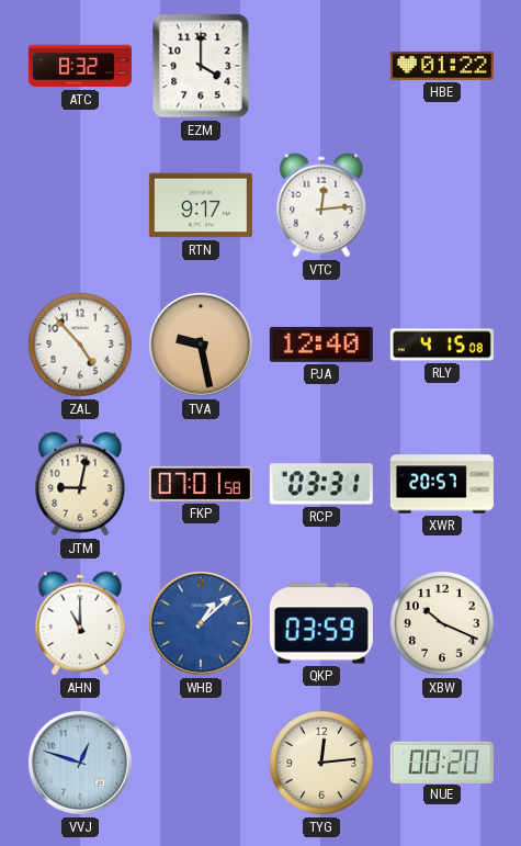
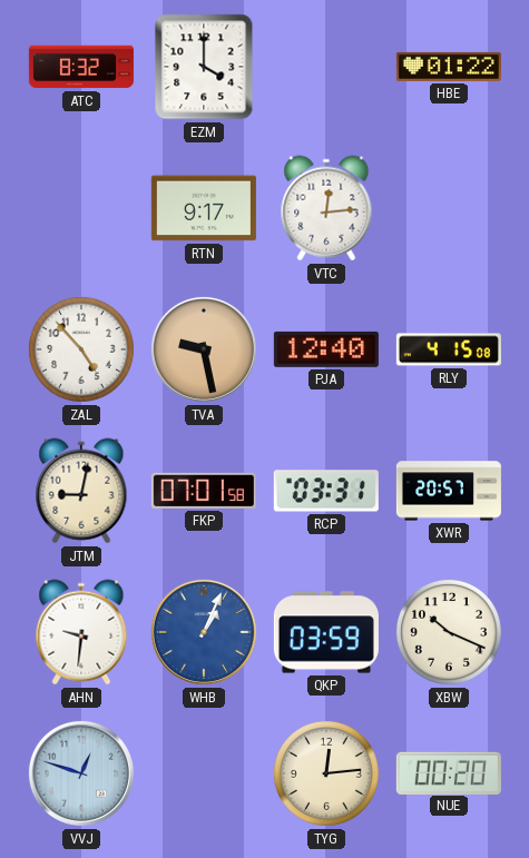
AHN: 11:00 -> 9:31 (81, 632)
WHB: 1:08 -> 1:04 (204, 632)
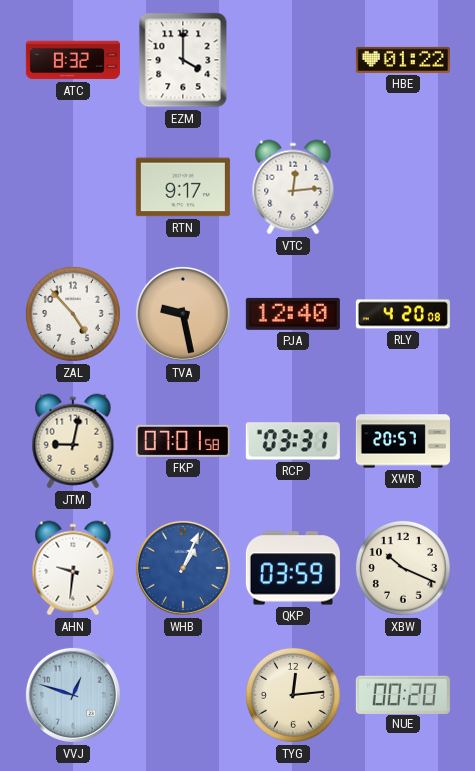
RLY: 4:15 -> 4:20 (403, 314)
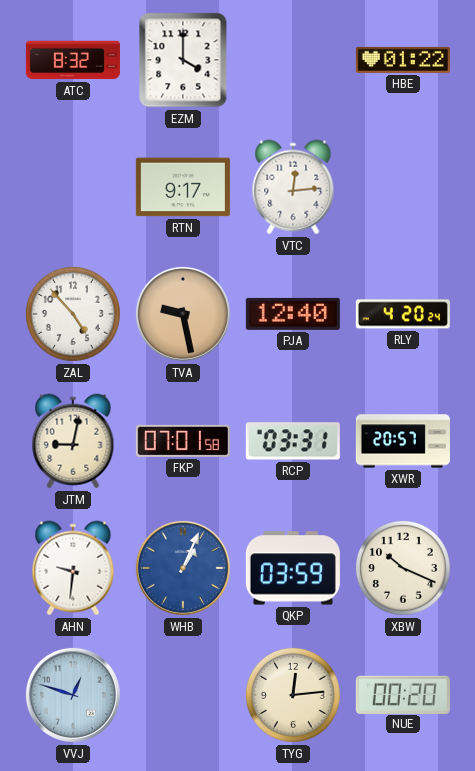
RLY: 4:20:08 -> 4:20:24 (403, 314)
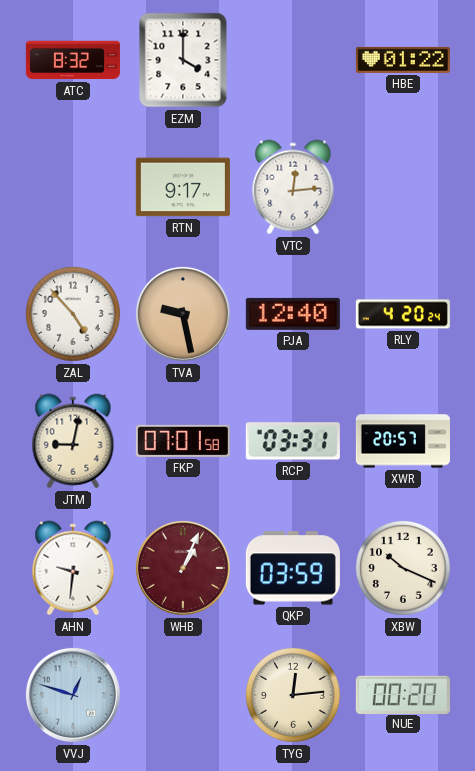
WHB dial: blue -> burgundy (183, 568)
